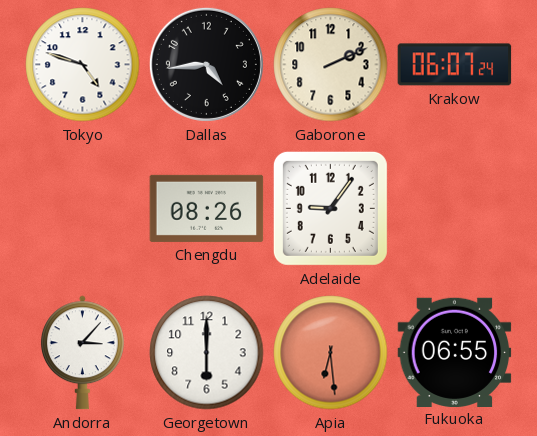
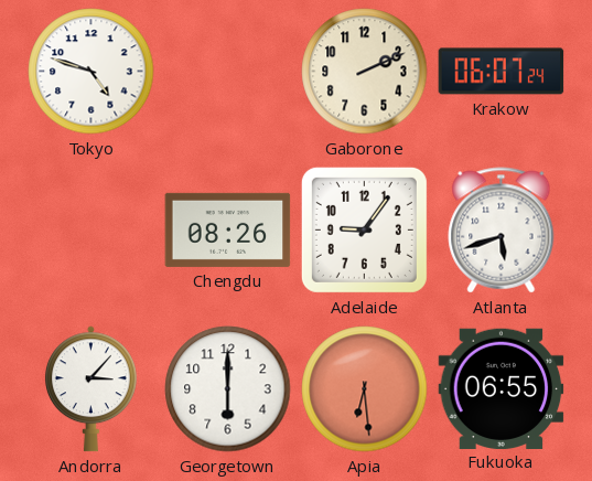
Dallas: 4:44 -> none (206, 64)
Atlanta: none -> 5:42 (502, 231)
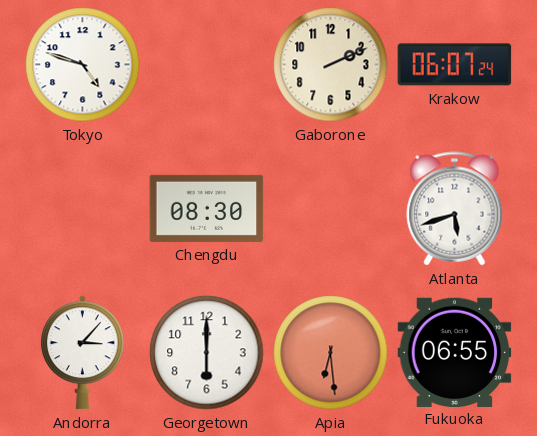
Chengdu: 08:26 -> 08:30 (207, 208)
Adelaide: 9:06 -> none (364, 229)
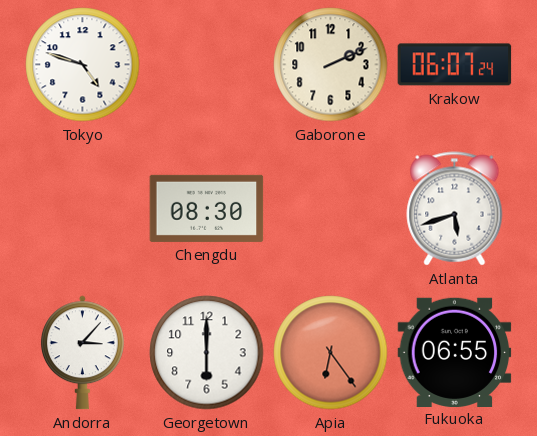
Apia: 6:29 -> 6:24 (331, 353)
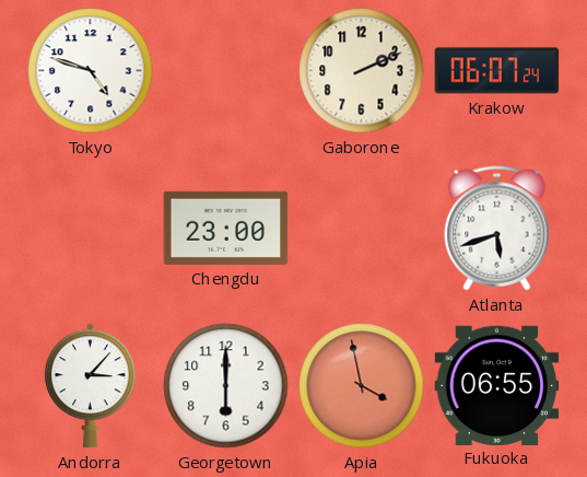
Chengdu: 08:30 -> 23:00 (226, 228)
Apia: 6:24 -> 3:58 (362, 386)
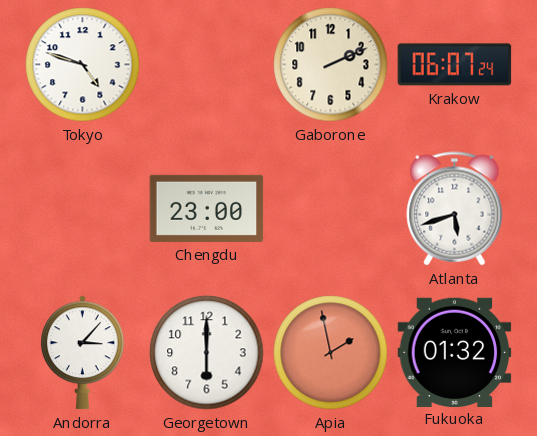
Apia: 3:58 -> 1:58 (331, 353)
Fukuoka: 06:55 -> 01:32 (455, 352)
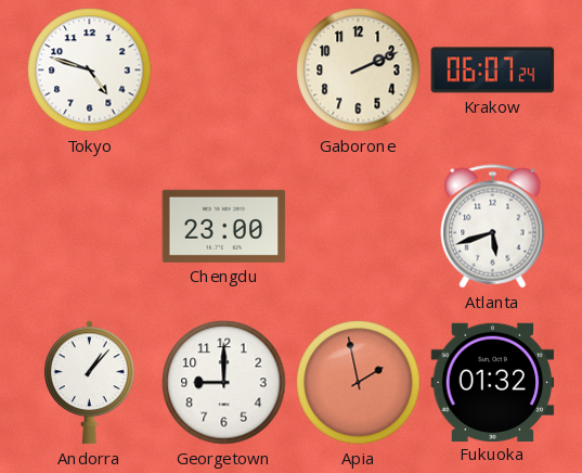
Andorra: 3:07 -> 1:07 (89, 383)
Georgetown: 6:00 -> 9:00 (224, 383)
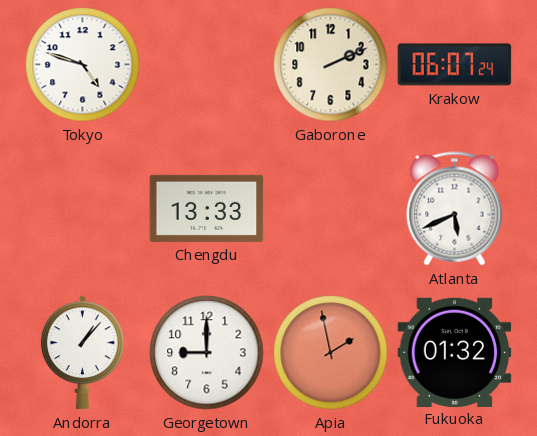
Chengdu: 23:00 -> 13:33 (207, 208)
Atlanta: 5:42 -> 5:41 (455, 209)
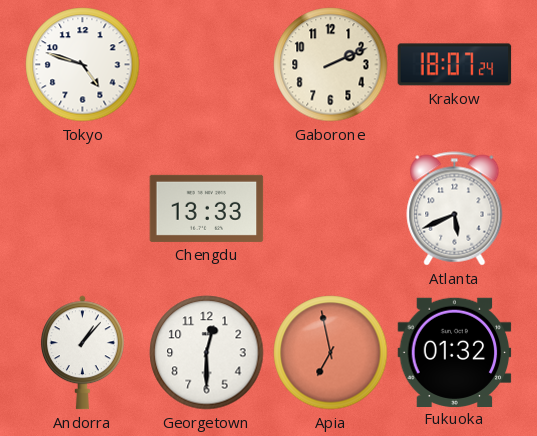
Krakow: 06:07 -> 18:07 (455, 65)
Georgetown: 9:00 -> 12:30 (207, 353)
Apia: 1:58 -> 6:58 (331, 353)
